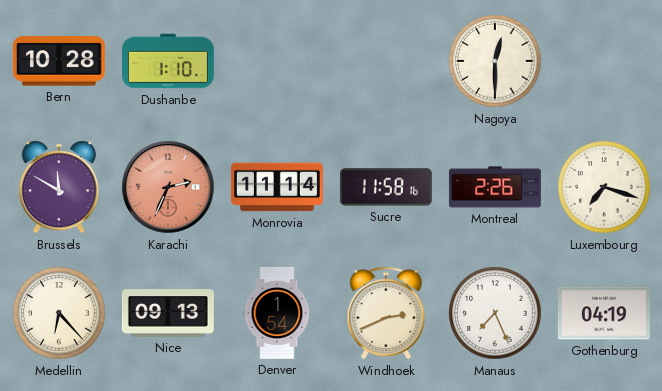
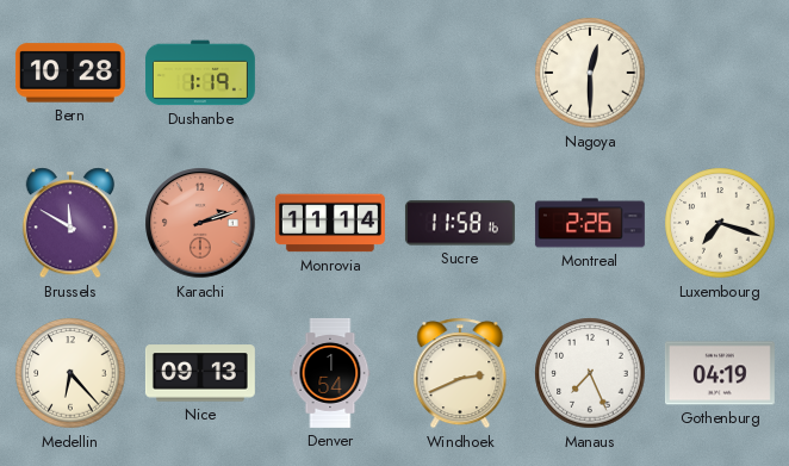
Dushanbe: 1:10 -> 1:19 (200, 73)
Karachi: 2:34 -> 2:12 (200, 223)
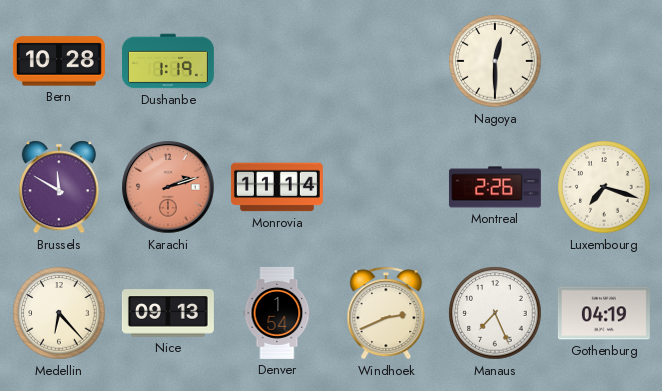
Sucre: 11:58 -> none (460, 223)
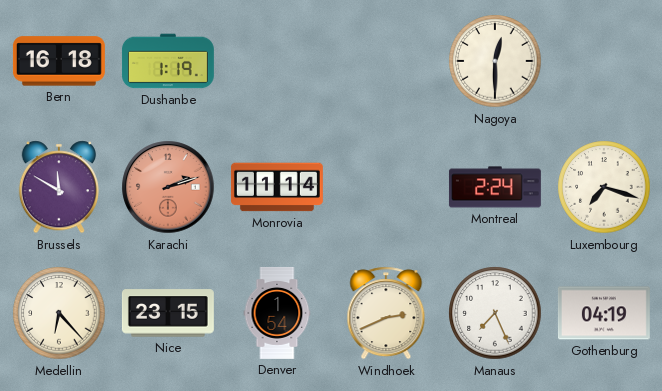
Bern: 10:28 -> 16:18 (59, 61)
Montreal: 2:26 -> 2:24 (495, 187)
Nice: 09:13 -> 23:15 (168, 313)
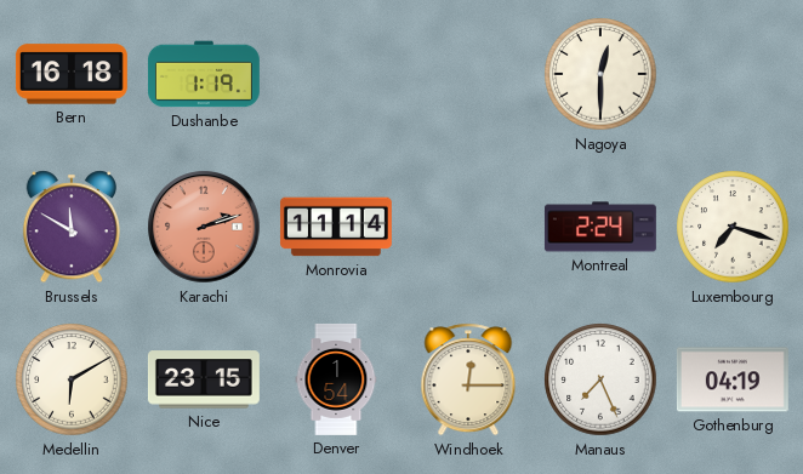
Medellin: 6:23 -> 6:10 (72, 379)
Windhoek: 2:41 -> 12:15 (468, 379)
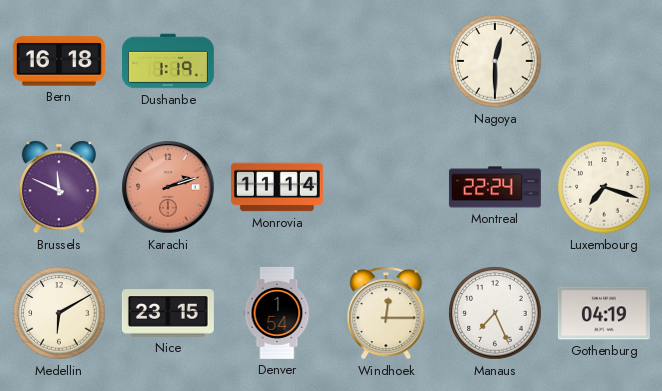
Brussels: 11:50 -> 11:49 (58, 187)
Montreal: 2:24 -> 22:24 (495, 187)
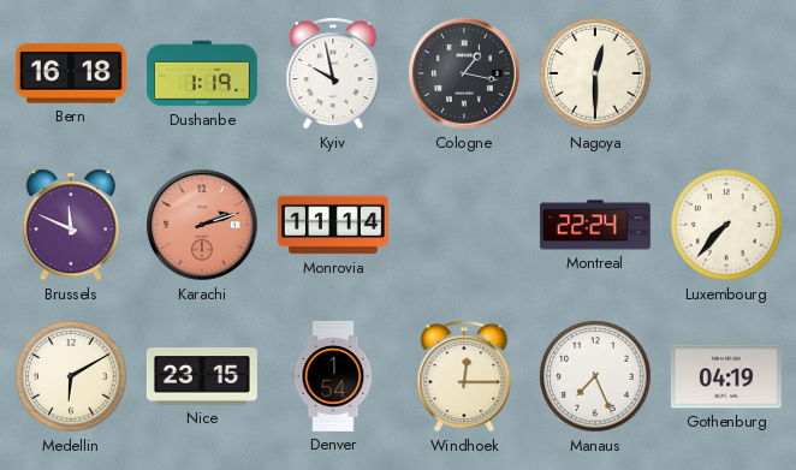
Kyiv: none -> 9:58 (333, 73)
Cologne: none -> 1:17 (464, 73)
Luxembourg: 7:18 -> 7:37 (726, 225)
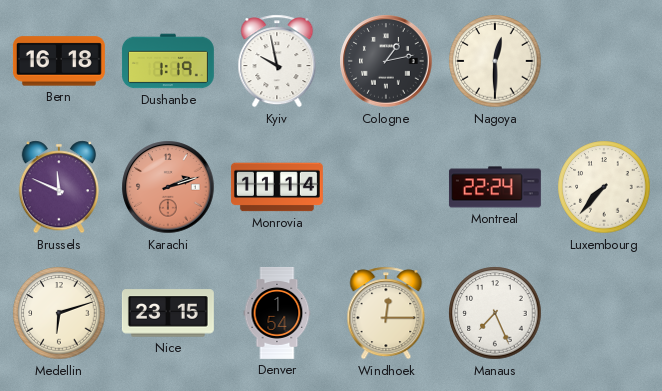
Cologne: 1:17 -> 1:13 (386, 61)
Medellin: 6:10 -> 6:12 (59, 313)
Gothenburg: 04:19 -> none (726, 376)
